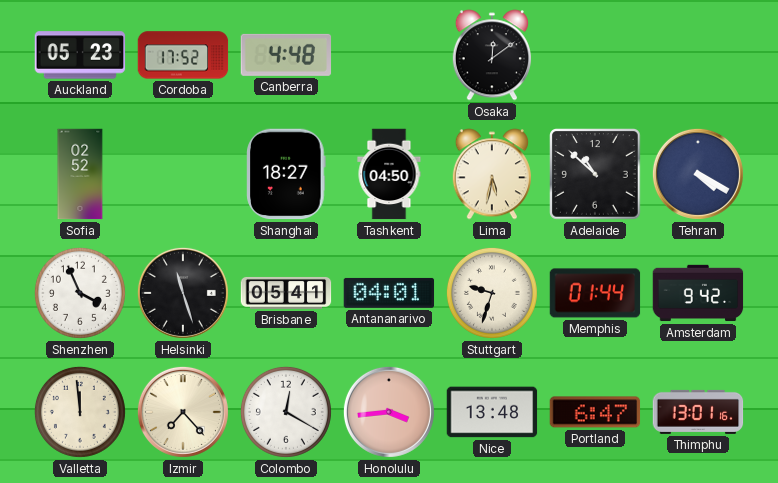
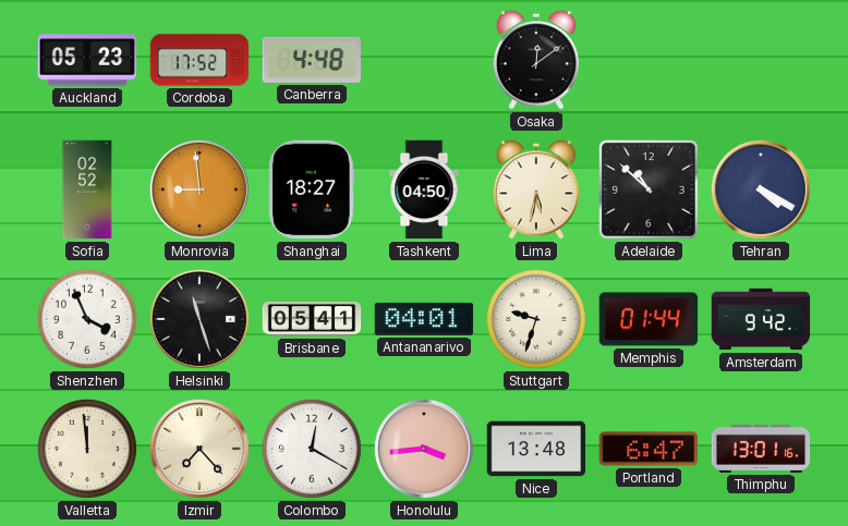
Monrovia: none -> 8:59 (199, 189)
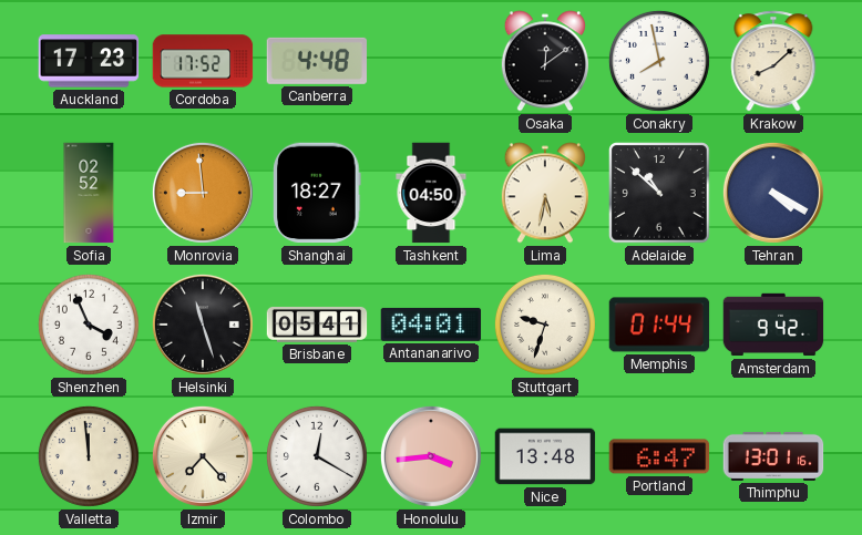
Auckland: 05:23 -> 17:23 (89, 61)
Conakry: none -> 7:58 (659, 61)
Krakow: none -> 8:08 (773, 61)
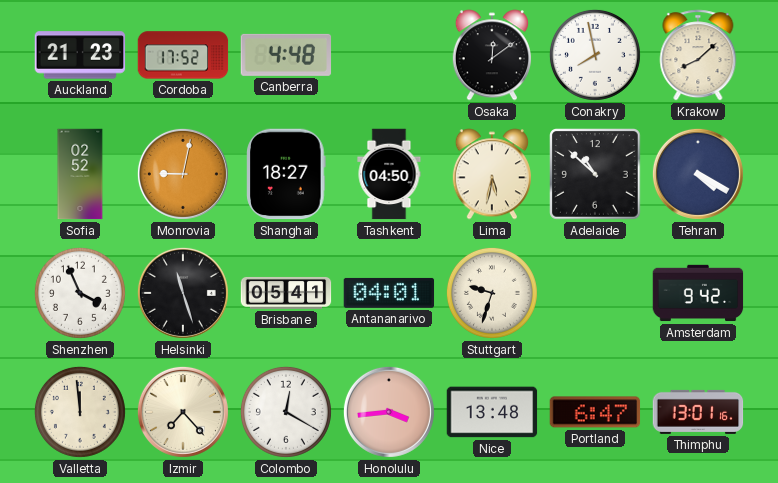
Auckland: 17:23 -> 21:23 (80, 55)
Monrovia: 8:59 -> 9:02 (183, 174)
Memphis: 01:44 -> none (659, 325)
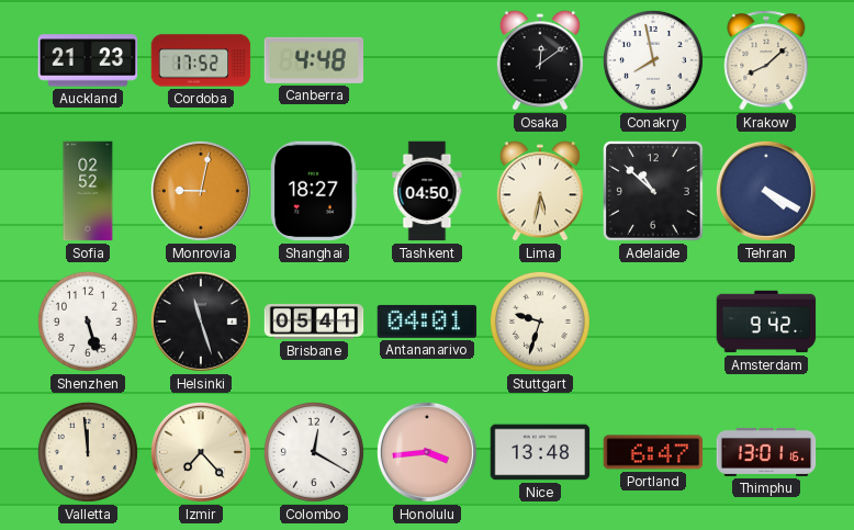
Shenzhen: 3:56 -> 5:27 (88, 322)
